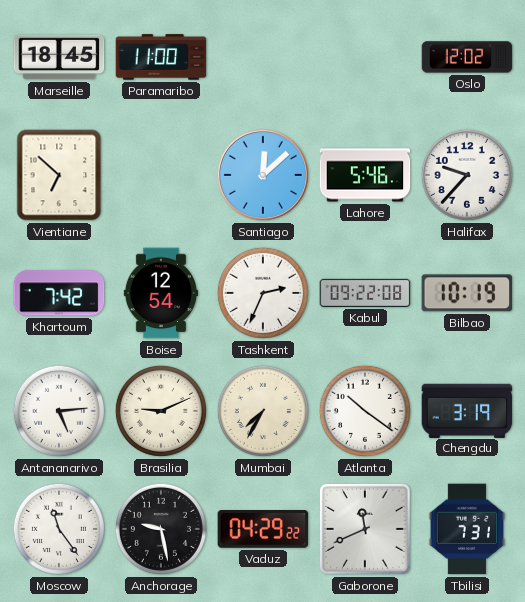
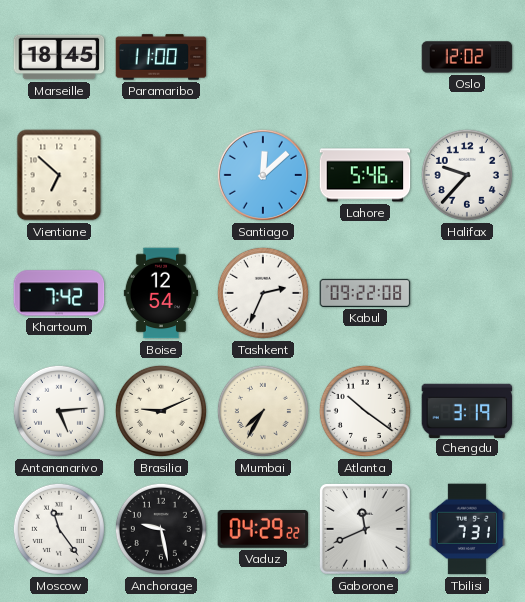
Bilbao: 10:19 -> none (467, 293)
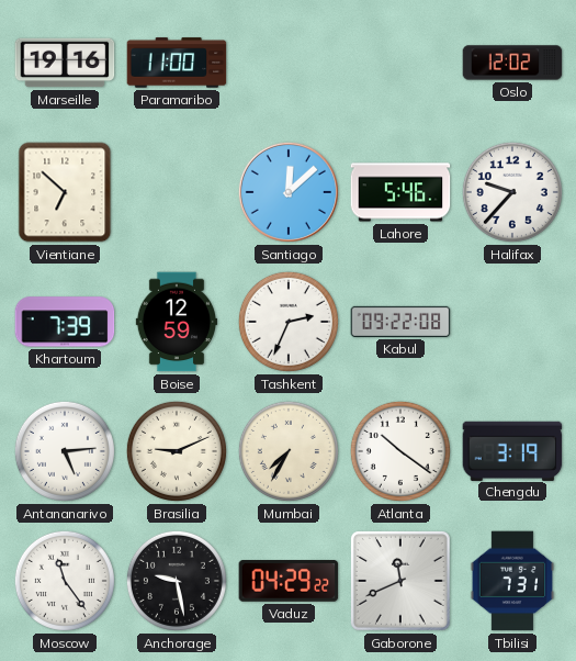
Marseille: 18:45 -> 19:16 (65, 63)
Khartoum: 7:42 -> 7:39 (65, 322)
Boise: 12:54 -> 12:59 (176, 322)
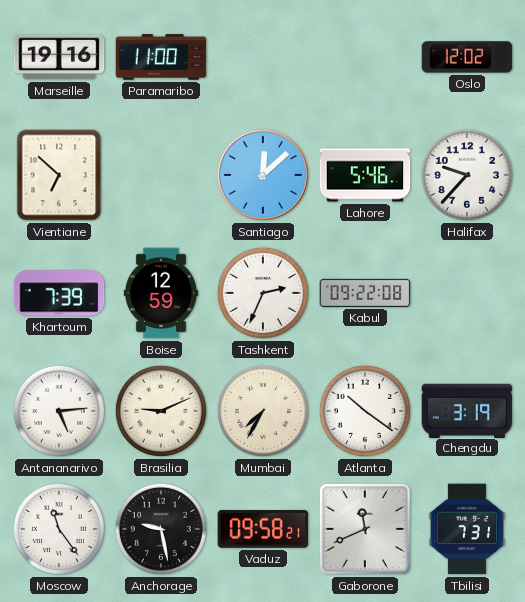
Vaduz: 04:29 -> 09:58 (263, 530)
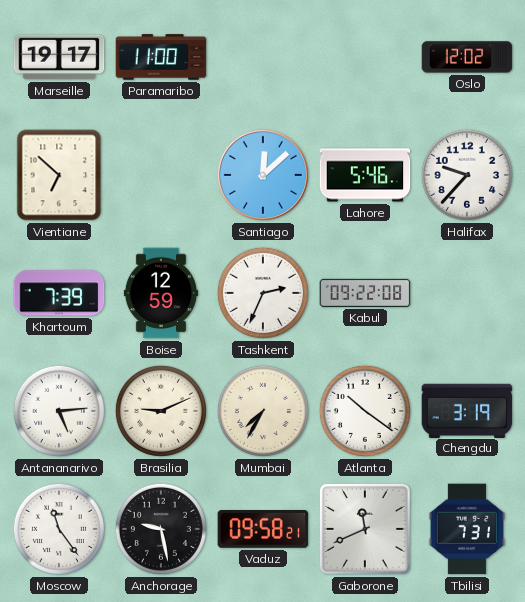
Marseille: 19:16 -> 19:17 (59, 57)
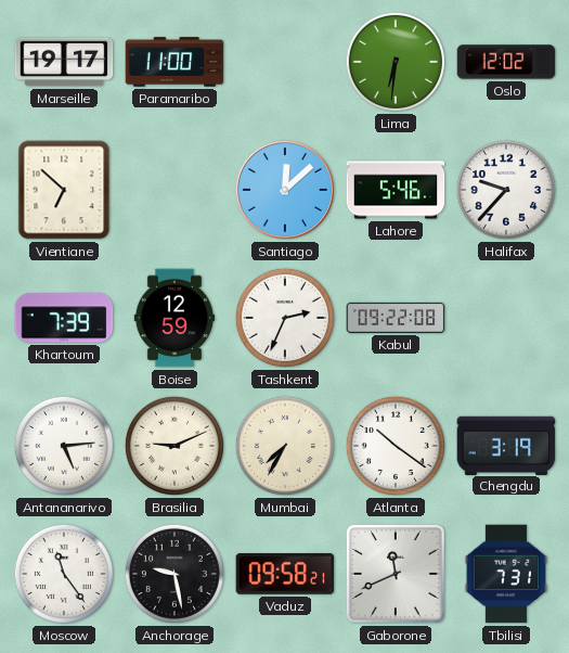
Lima: none -> 6:31 (396, 62)
